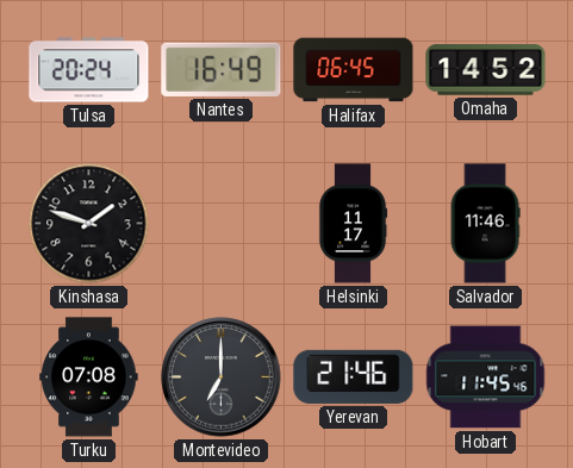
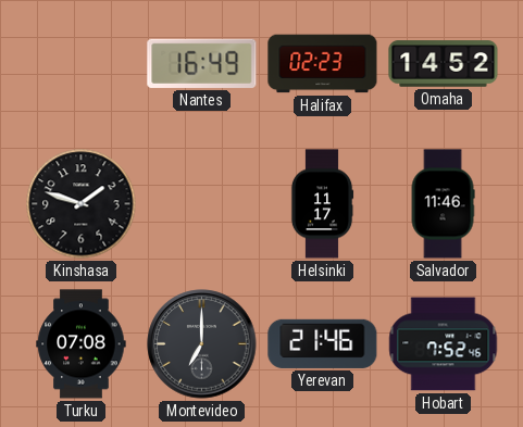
Tulsa: 20:24 -> none (89, 70)
Halifax: 06:45 -> 02:23 (323, 64)
Hobart: 11:45 -> 7:52 (444, 344)
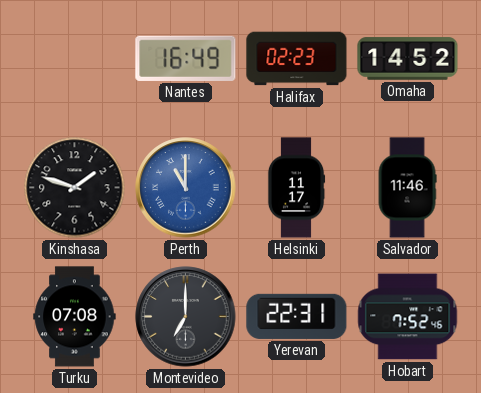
Perth: none -> 11:00 (186, 188)
Yerevan: 21:46 -> 22:31 (297, 316)
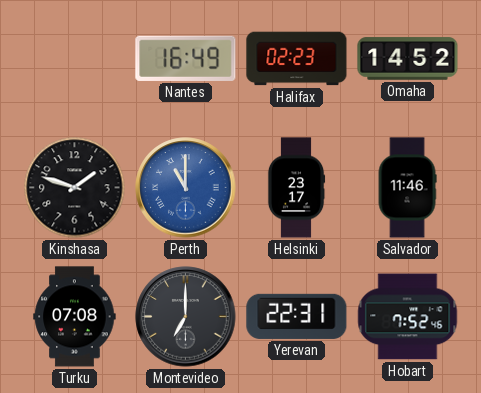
Helsinki: 11:17 -> 23:17 (296, 188)
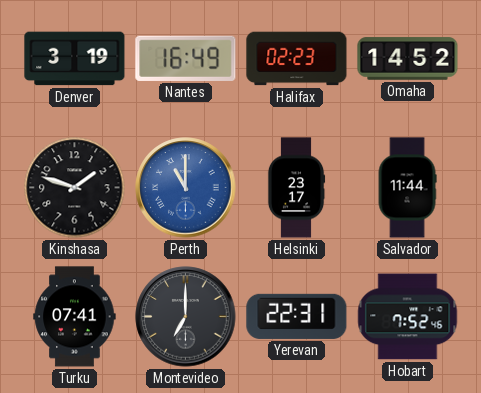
Denver: none -> 3:19 (75, 59)
Salvador: 11:46 -> 11:44 (407, 188)
Turku: 07:08 -> 07:41 (75, 317)
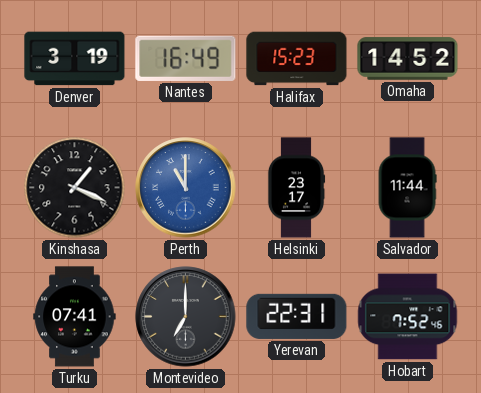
Halifax: 02:23 -> 15:23 (297, 59)
Kinshasa: 1:48 -> 1:19 (75, 188)
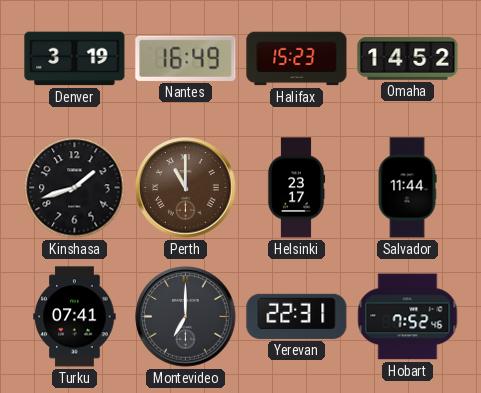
Kinshasa: 1:19 -> 1:42 (75, 188)
Perth dial: blue -> brown (186, 188)
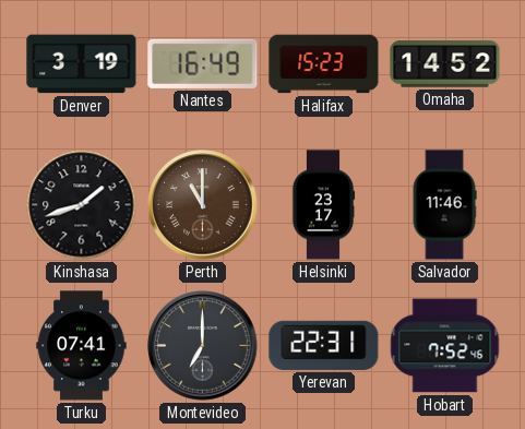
Salvador: 11:44 -> 11:46 (444, 205)
